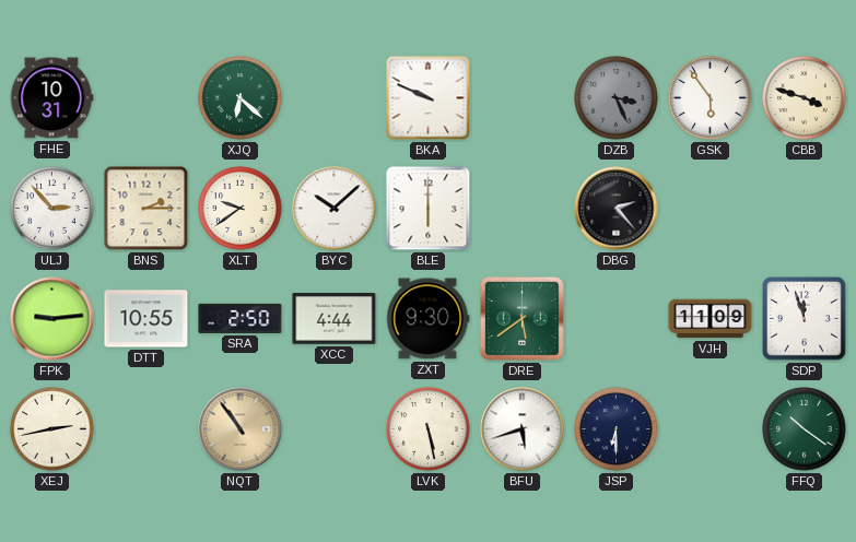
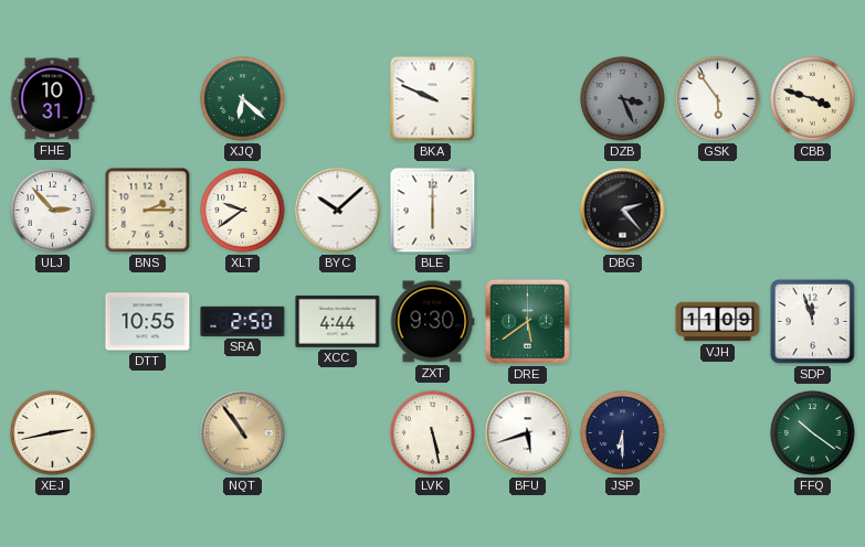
FPK: 9:14 -> none (52, 319)
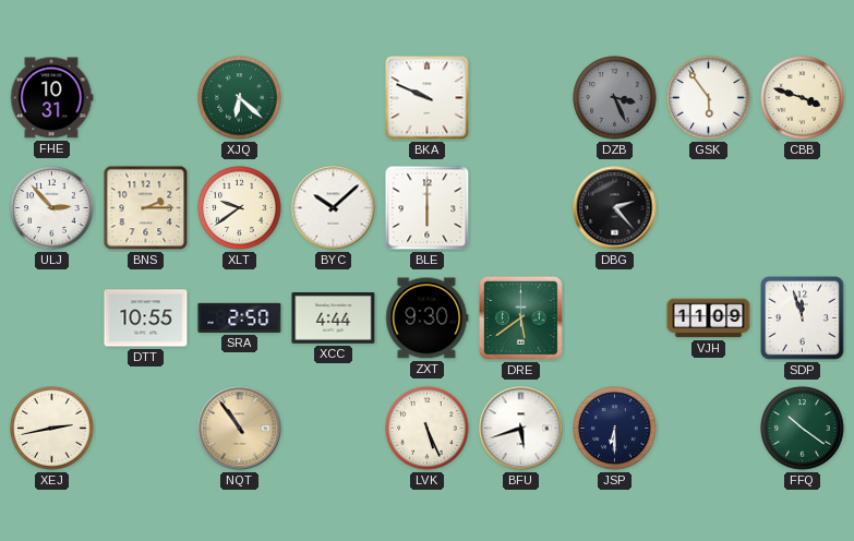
LVK: 5:28 -> 5:26 (428, 429)
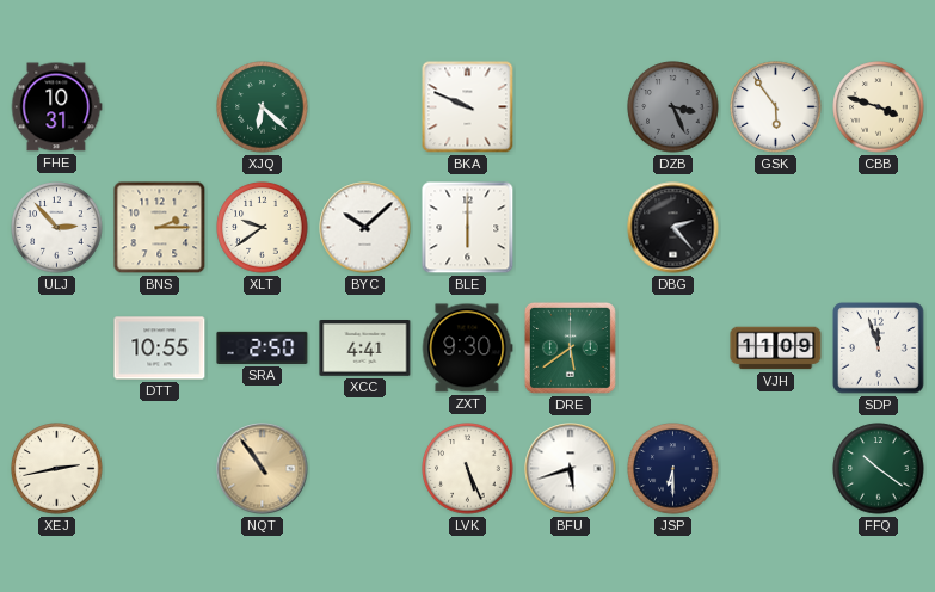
XCC: 4:44 -> 4:41 (365, 349)
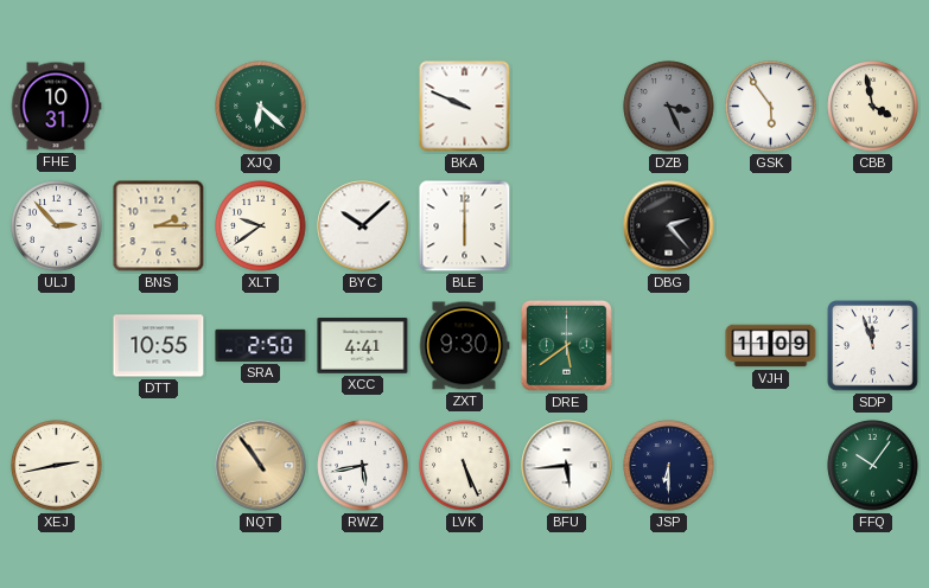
CBB: 3:48 -> 3:58 (873, 107)
RWZ: none -> 5:43 (363, 466)
BFU: 5:42 -> 5:44 (567, 466)
FFQ: 10:21 -> 10:06 (873, 466)
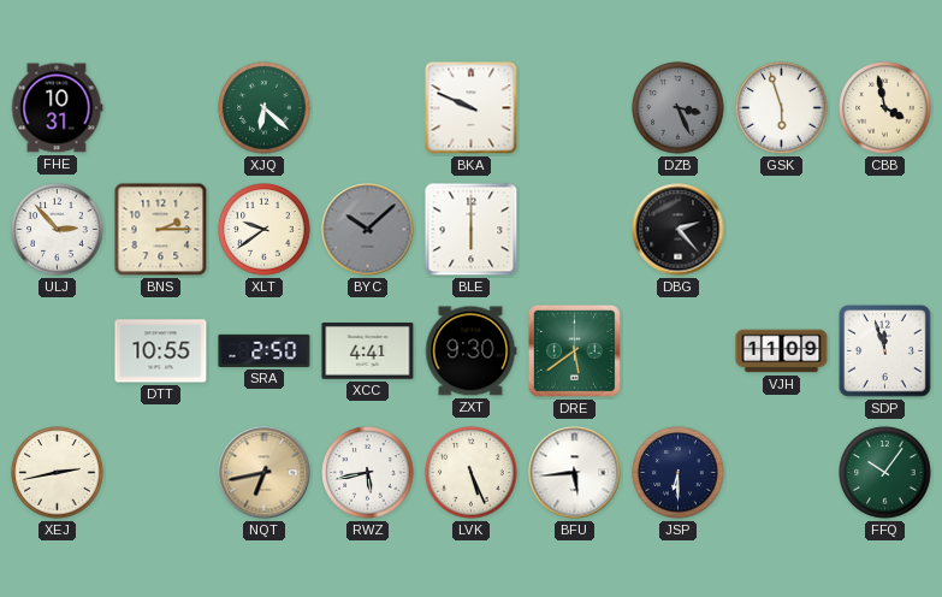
GSK: 5:54 -> 5:57 (782, 108)
BYC dial: white -> grey (368, 230)
NQT: 10:54 -> 6:43 (265, 473)
